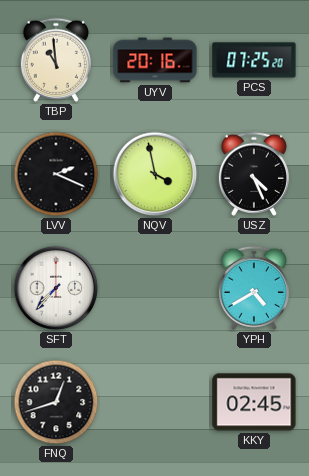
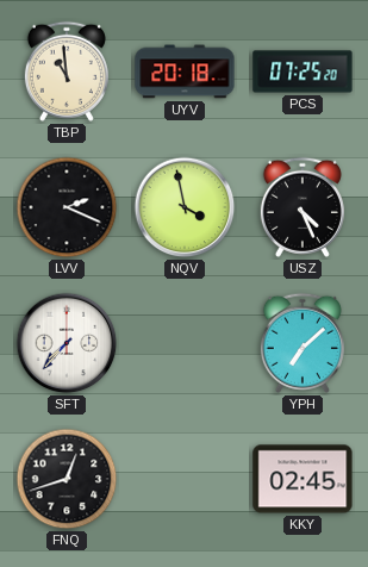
UYV: 20:16 -> 20:18 (185, 71)
YPH: 4:40 -> 7:08 (302, 343)
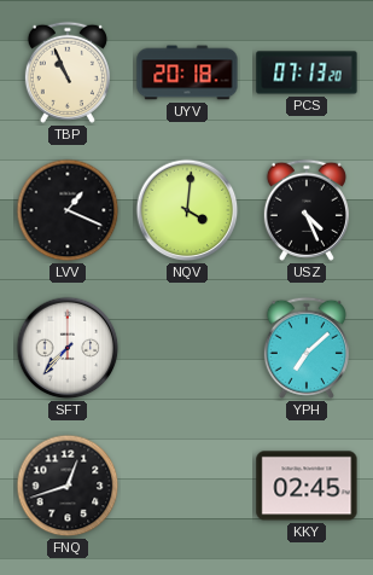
TBP: 10:59 -> 10:56 (68, 72)
PCS: 07:25 -> 07:13 (307, 72)
LVV: 2:19 -> 1:19 (68, 210)
NQV: 3:58 -> 4:01 (187, 210)
